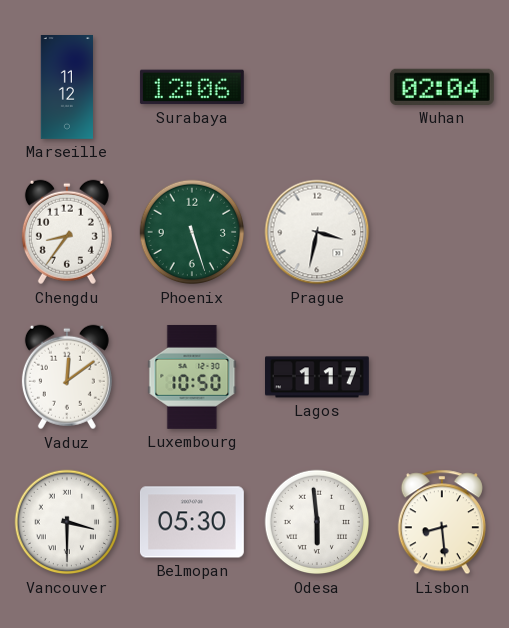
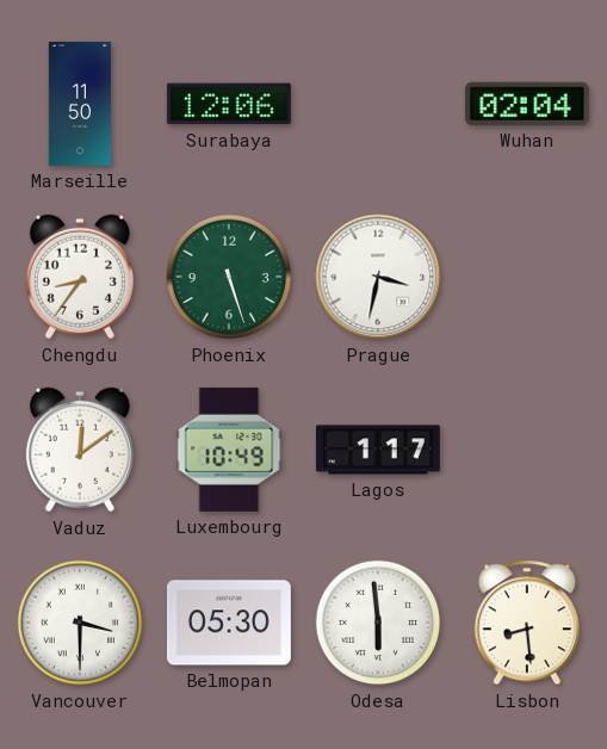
Marseille: 11:12 -> 11:50 (79, 105)
Luxembourg: 10:50 -> 10:49 (229, 450)
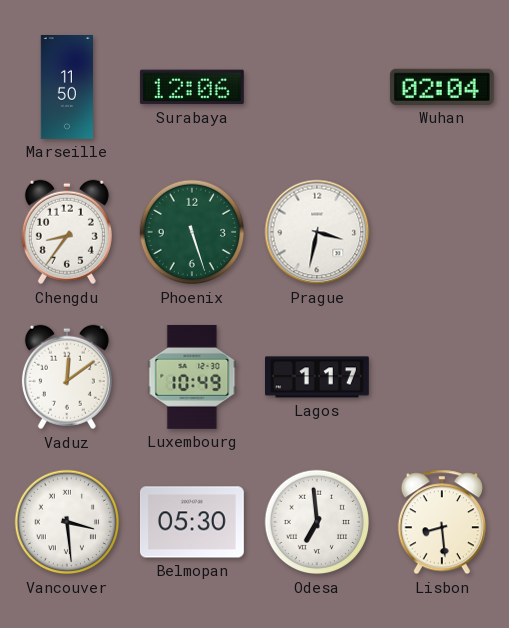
Vancouver: 3:30 -> 3:29 (67, 522)
Odesa: 5:59 -> 6:59 (317, 522)
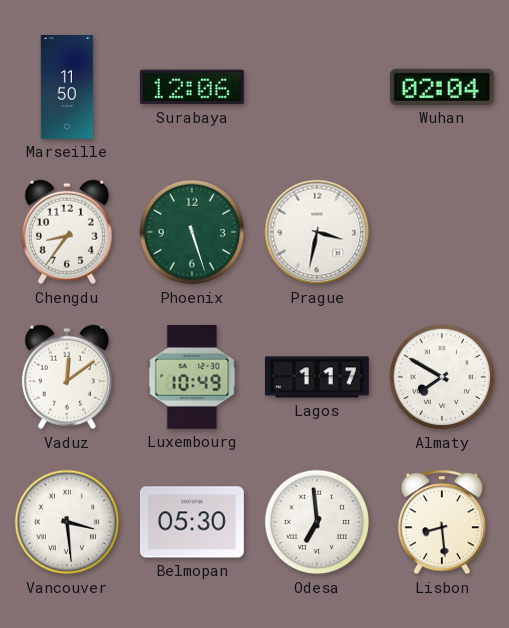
Almaty: none -> 7:50 (442, 377)
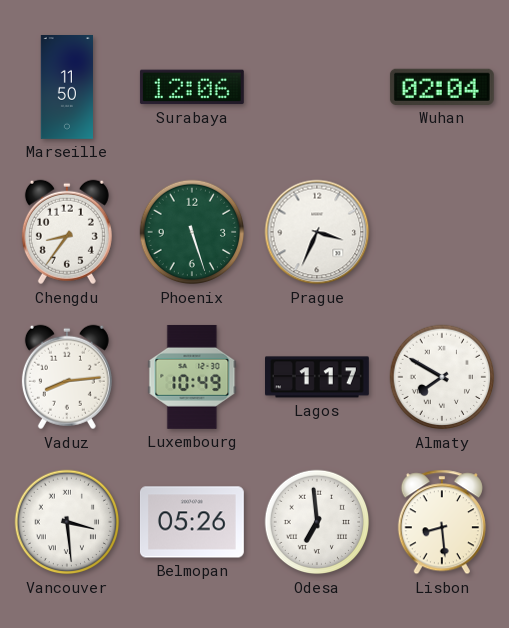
Prague: 3:32 -> 3:34 (317, 232)
Vaduz: 12:09 -> 8:14 (67, 377)
Belmopan: 05:30 -> 05:26 (192, 522)
